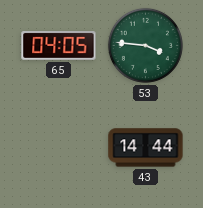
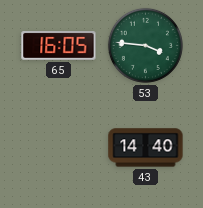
65: 04:05 -> 16:05 (59, 46)
43: 14:44 -> 14:40 (146, 148)
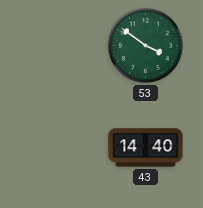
65: 16:05 -> none (59, 46)
53: 3:46 -> 3:51 (145, 45)
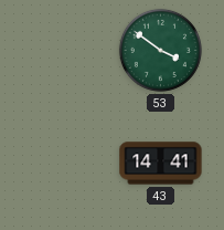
43: 14:40 -> 14:41 (161, 164)
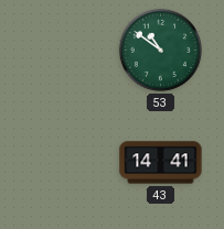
53: 3:51 -> 10:51 (160, 50)
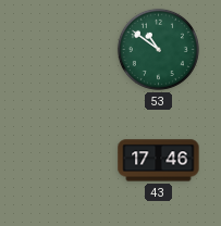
43: 14:41 -> 17:46 (159, 161)
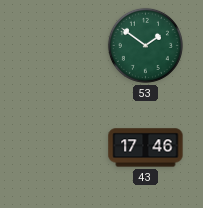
53: 10:51 -> 1:51 (145, 45)
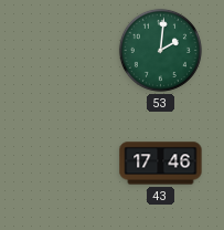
53: 1:51 -> 2:01 (160, 50)
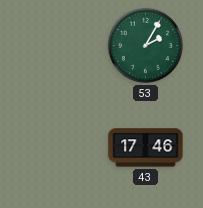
53: 2:01 -> 2:05 (145, 45)
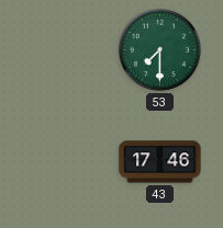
53: 2:05 -> 7:30 (159, 49)
